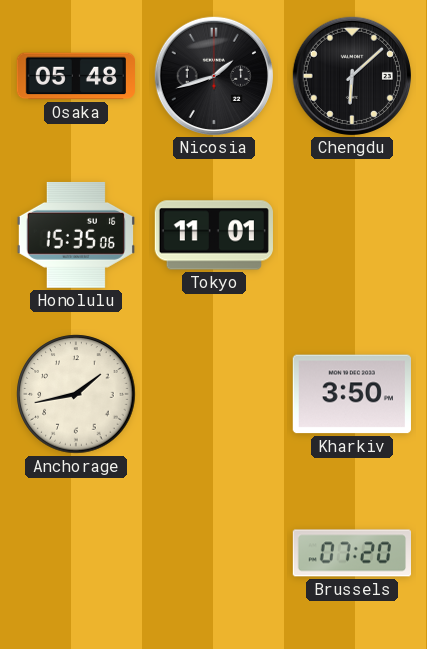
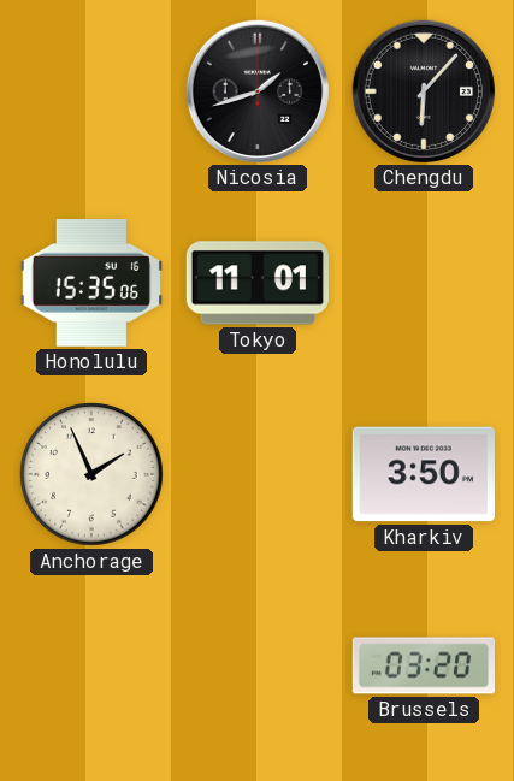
Osaka: 05:48 -> none (75, 76)
Chengdu: 6:08 -> 6:07 (424, 91)
Anchorage: 1:43 -> 1:56 (91, 474)
Brussels: 07:20 -> 03:20 (423, 665)
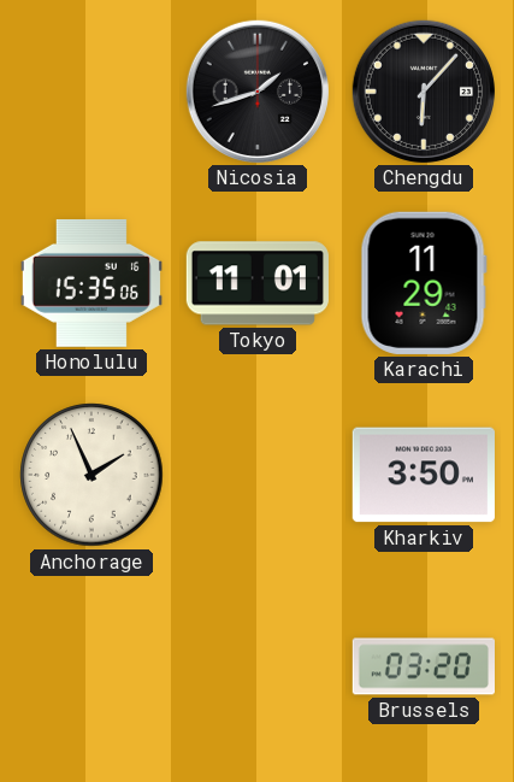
Karachi: none -> 11:29 (424, 283)
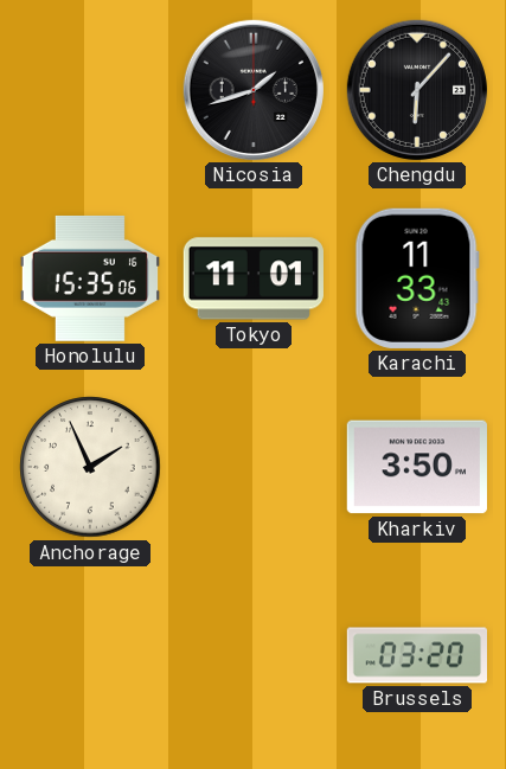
Karachi: 11:29 -> 11:33 (417, 278)
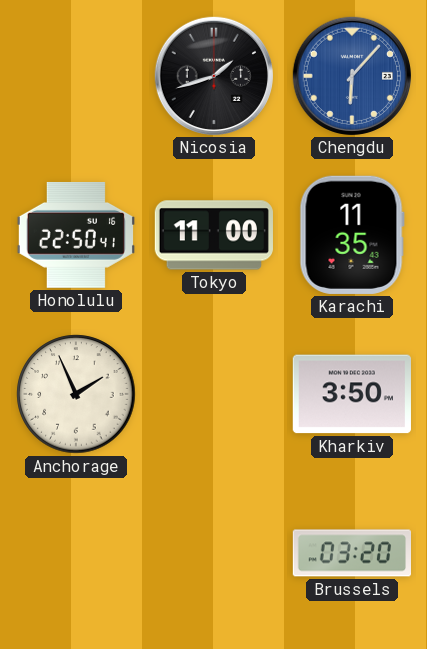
Chengdu dial: black -> blue (352, 76)
Honolulu: 15:35 -> 22:50 (76, 235)
Tokyo: 11:01 -> 11:00 (214, 235)
Karachi: 11:33 -> 11:35 (352, 235)
